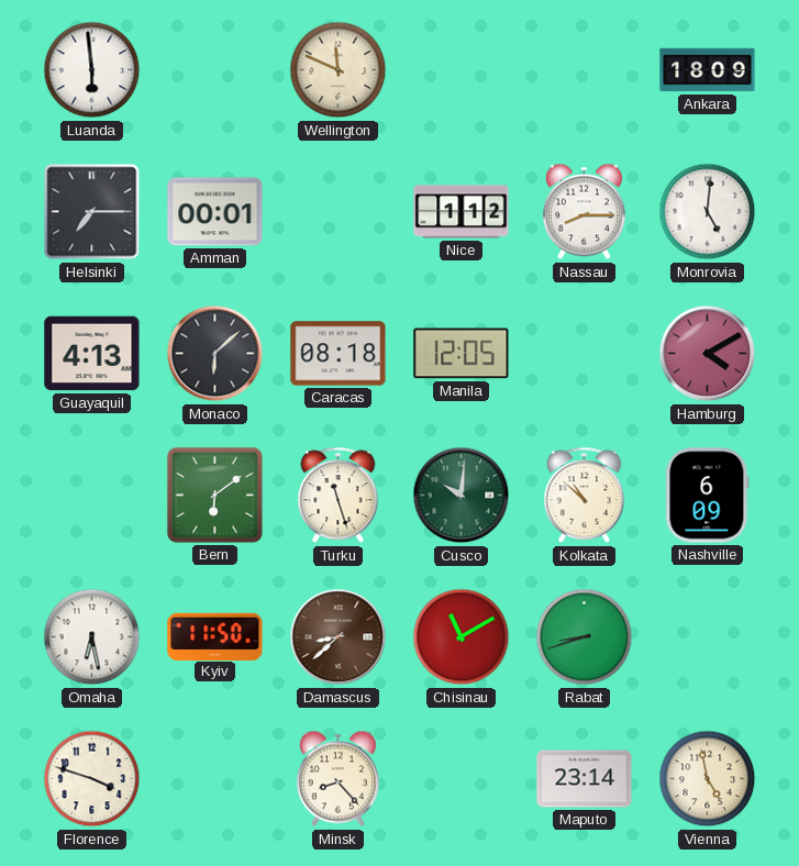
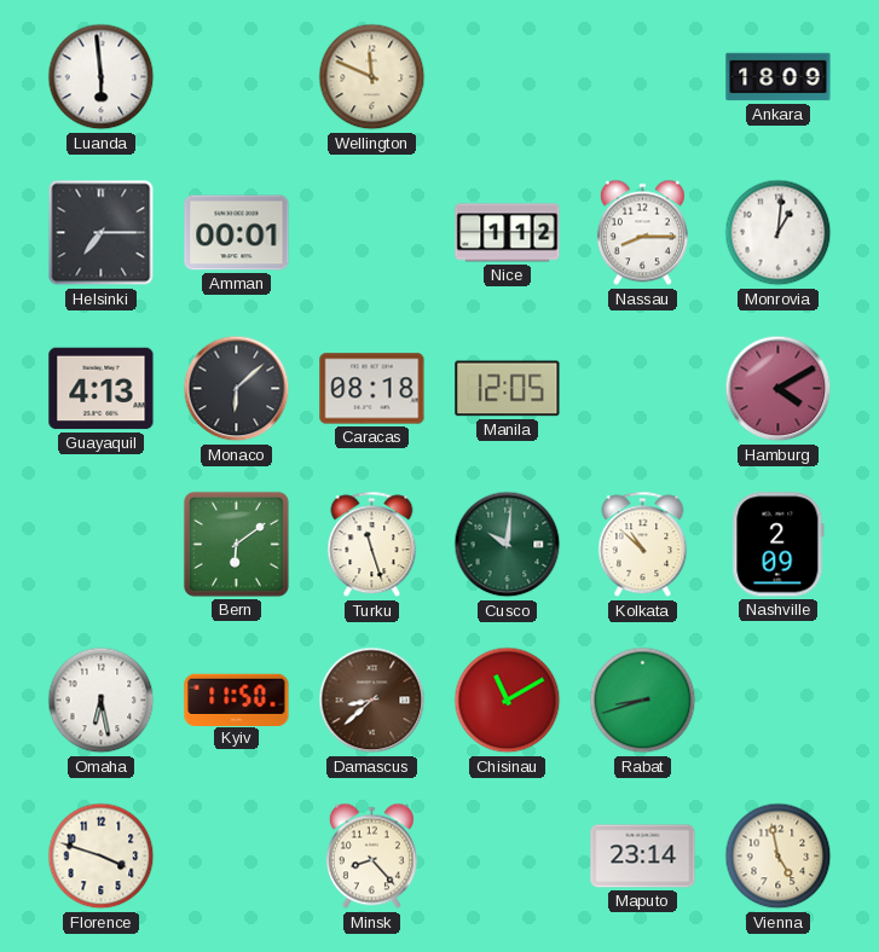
Monrovia: 5:01 -> 1:01 (779, 233)
Nashville: 6:09 -> 2:09 (779, 545)
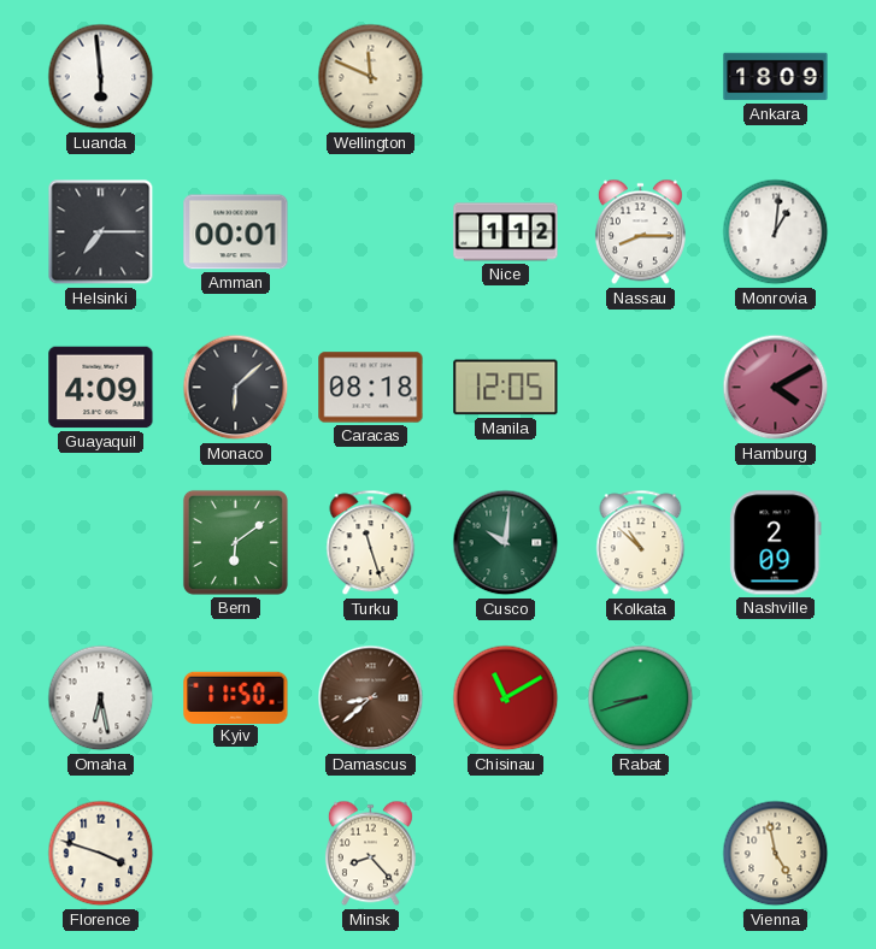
Guayaquil: 4:13 -> 4:09 (101, 388)
Maputo: 23:14 -> none (643, 857)
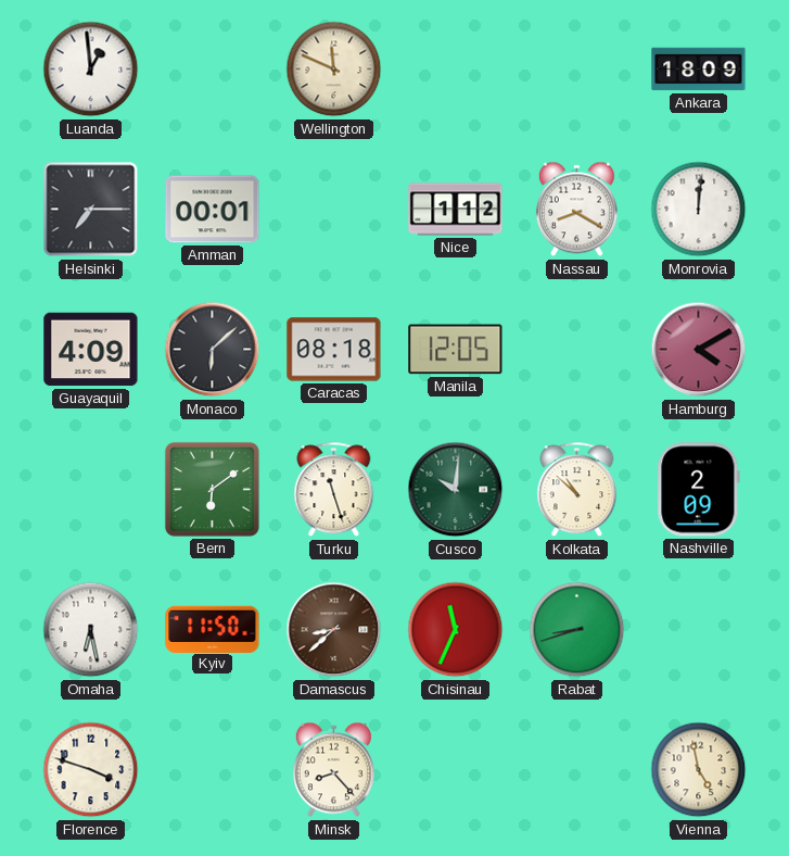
Luanda: 5:59 -> 12:59 (91, 70)
Nassau: 8:15 -> 8:20 (576, 210)
Monrovia: 1:01 -> 12:01 (699, 210)
Chisinau: 11:10 -> 11:34 (456, 630)
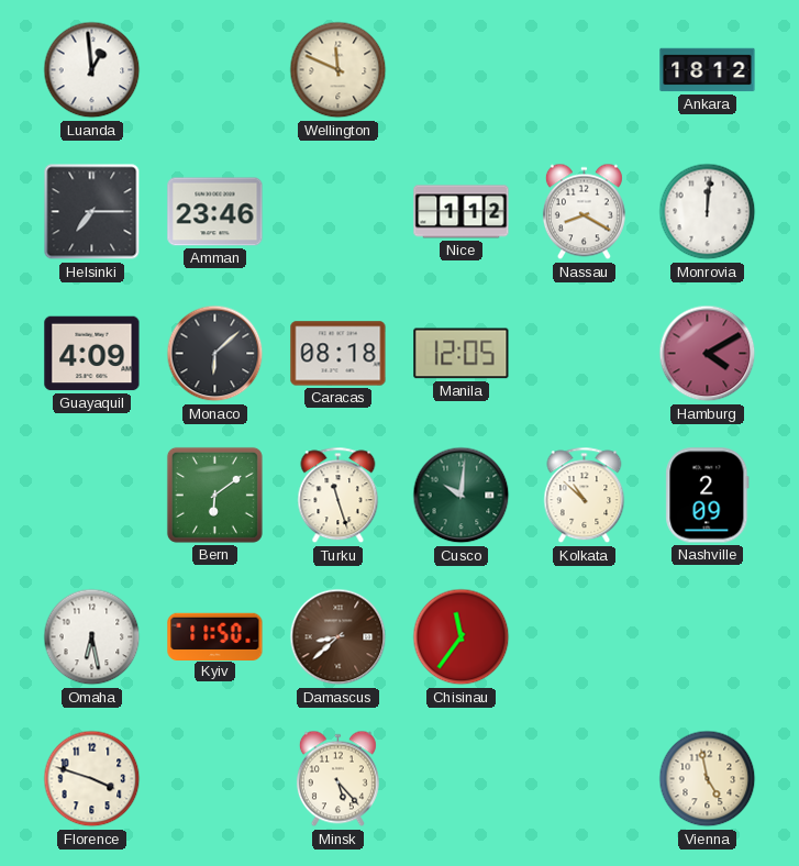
Ankara: 18:09 -> 18:12 (708, 70)
Amman: 00:01 -> 23:46 (215, 212)
Chisinau: 11:34 -> 11:36 (462, 637)
Rabat: 8:42 -> none (577, 630)
Minsk: 8:23 -> 5:23 (337, 779)
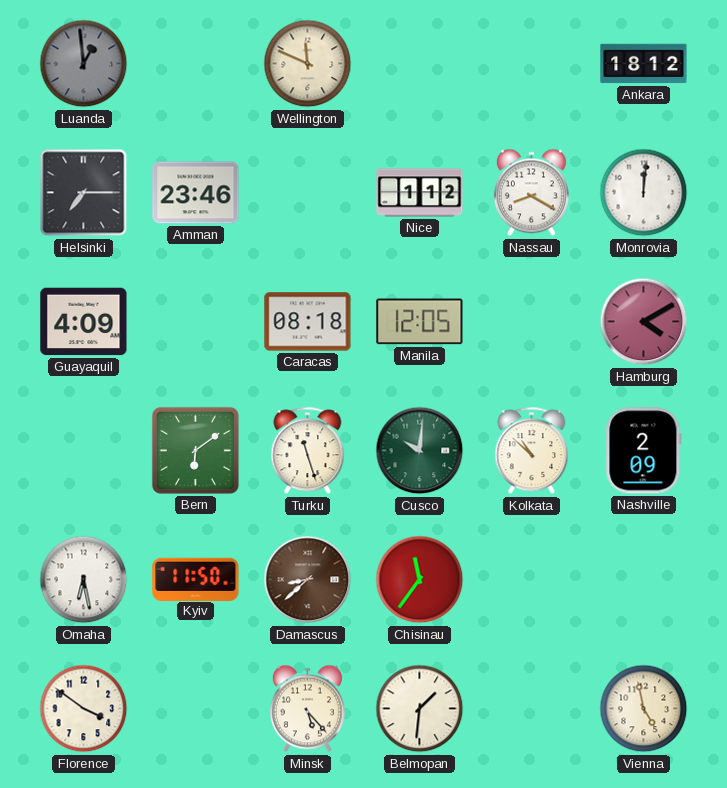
Luanda dial: white -> grey (84, 64)
Monaco: 6:08 -> none (215, 354)
Florence: 3:48 -> 3:51 (84, 709)
Belmopan: none -> 1:31 (420, 709)
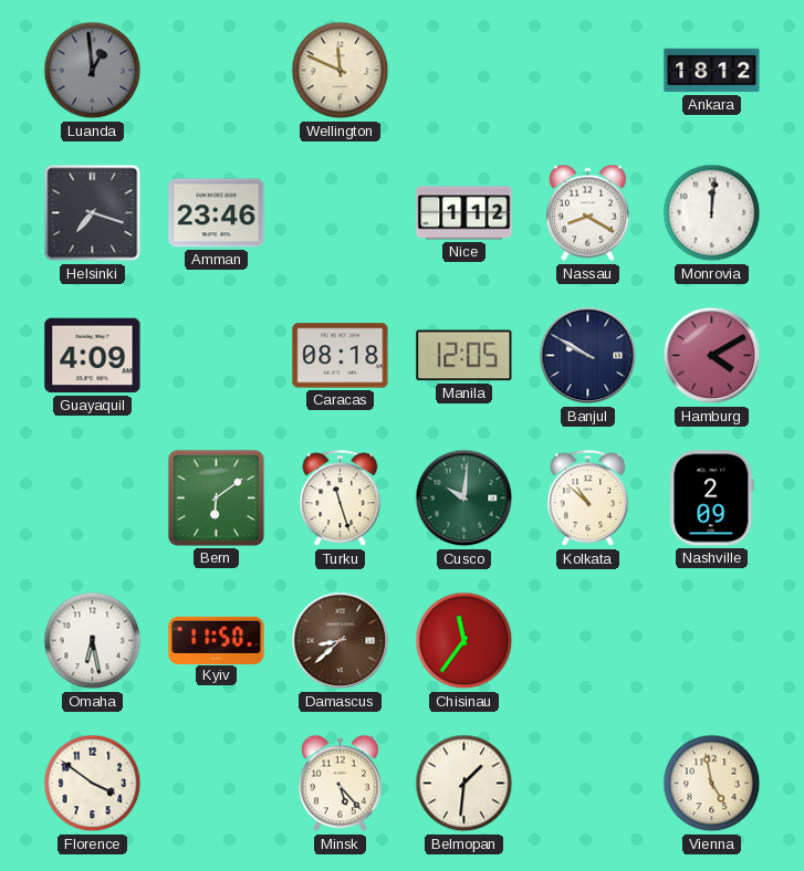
Helsinki: 7:15 -> 7:18 (93, 213)
Banjul: none -> 9:50 (588, 356)
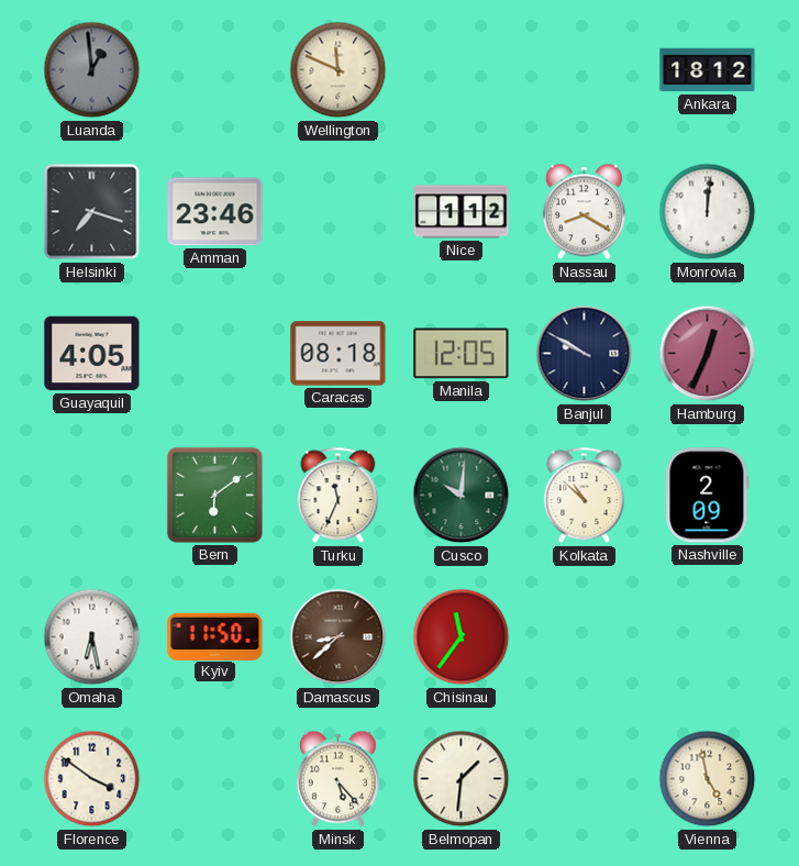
Guayaquil: 4:09 -> 4:05 (92, 354)
Hamburg: 4:10 -> 12:34 (708, 354)
Turku: 11:27 -> 11:34 (339, 496)
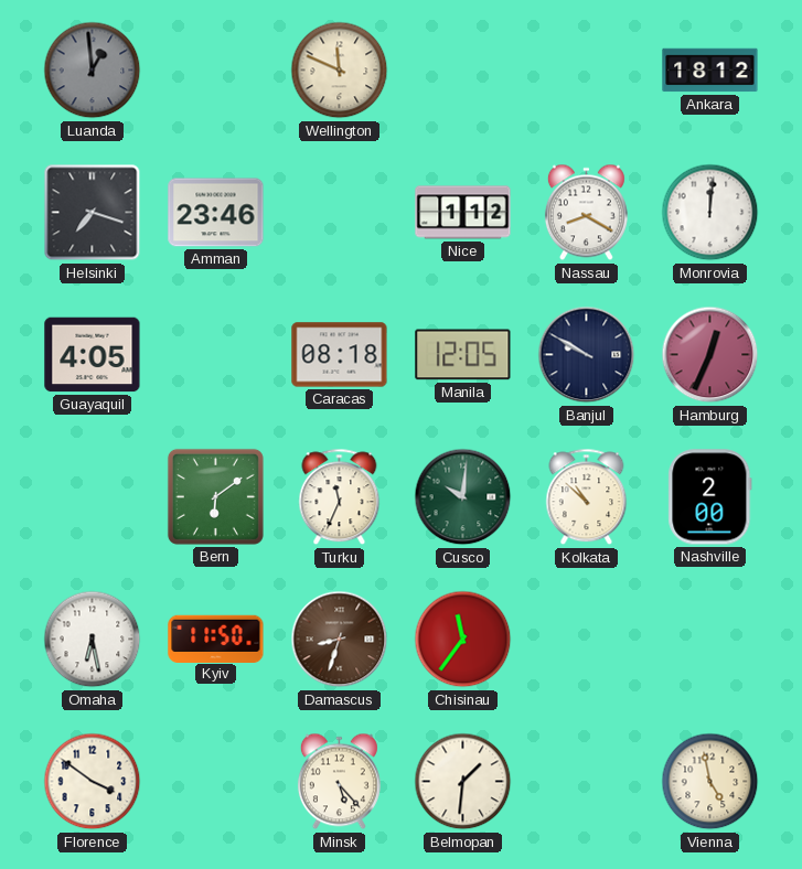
Nashville: 2:09 -> 2:00 (710, 497)
Damascus: 8:38 -> 8:33 (340, 640)
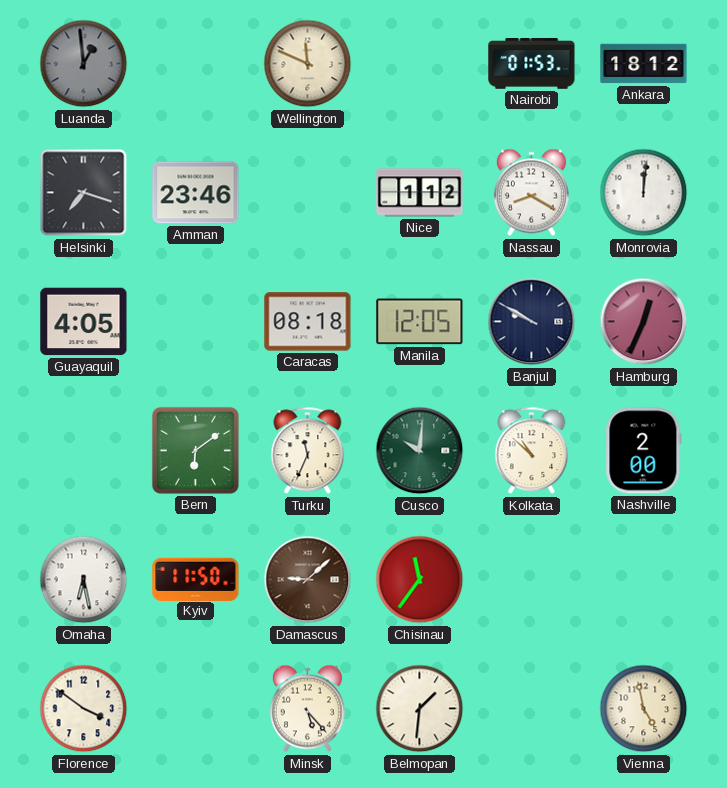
Nairobi: none -> 01:53 (532, 64)
Damascus: 8:33 -> 9:08 (308, 580)
